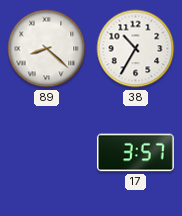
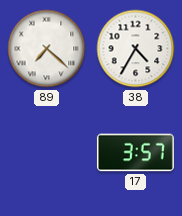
89: 8:22 -> 7:22 (47, 49)
38: 10:35 -> 4:35 (136, 49)
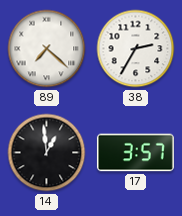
38: 4:35 -> 2:35 (136, 49)
14: none -> 12:59 (47, 153)
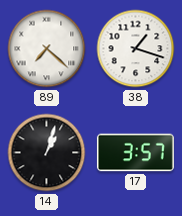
38: 2:35 -> 1:18 (136, 49)
14: 12:59 -> 1:03 (47, 153)
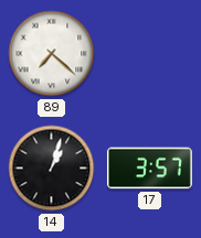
38: 1:18 -> none (136, 49)
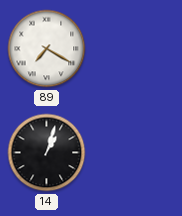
89: 7:22 -> 7:20 (47, 49)
17: 3:57 -> none (149, 169)
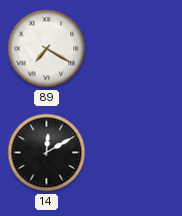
14: 1:03 -> 12:10 (47, 153)
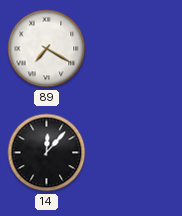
14: 12:10 -> 12:07 (47, 153)
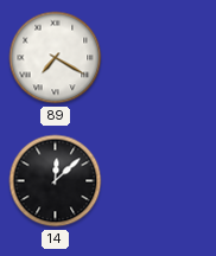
14: 12:07 -> 12:08 (56, 181)
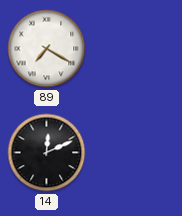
14: 12:08 -> 12:11 (47, 153)
